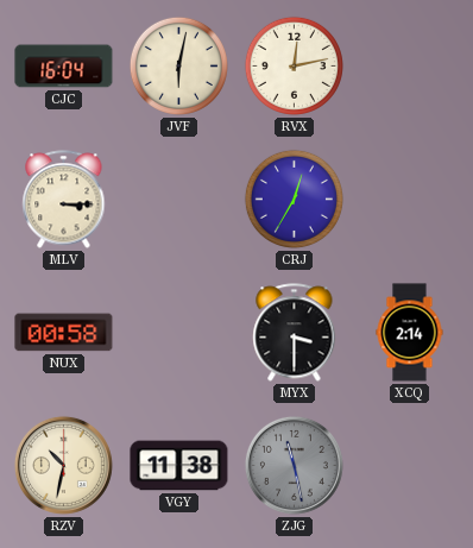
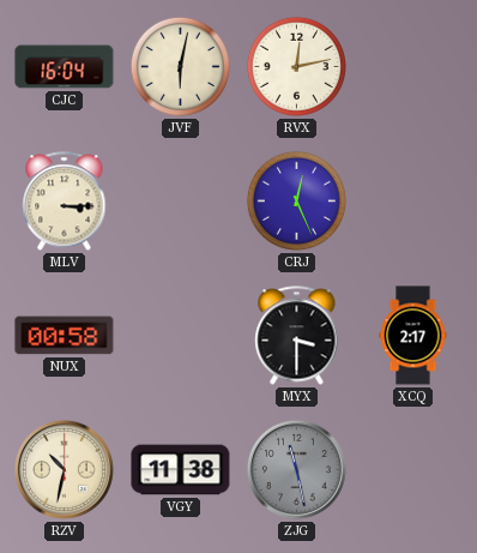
CRJ: 12:35 -> 12:26 (296, 200)
XCQ: 2:14 -> 2:17 (413, 336)
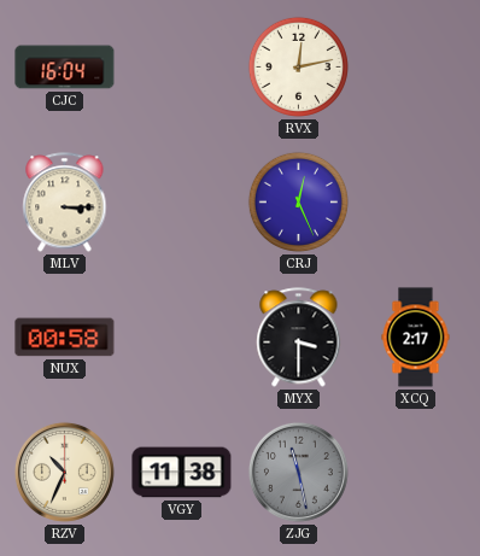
JVF: 6:02 -> none (180, 66)
RZV: 10:32 -> 10:34 (64, 472)
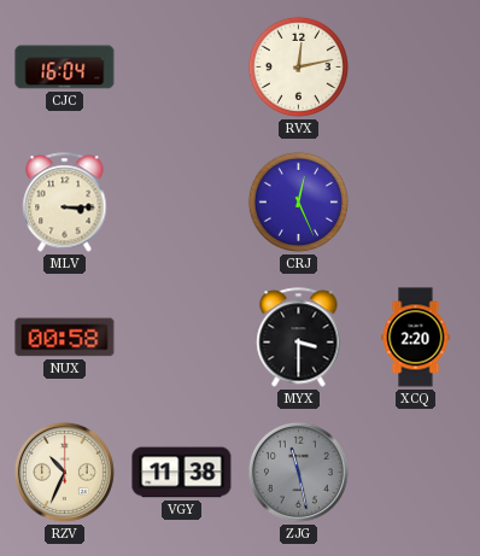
XCQ: 2:17 -> 2:20 (416, 338)
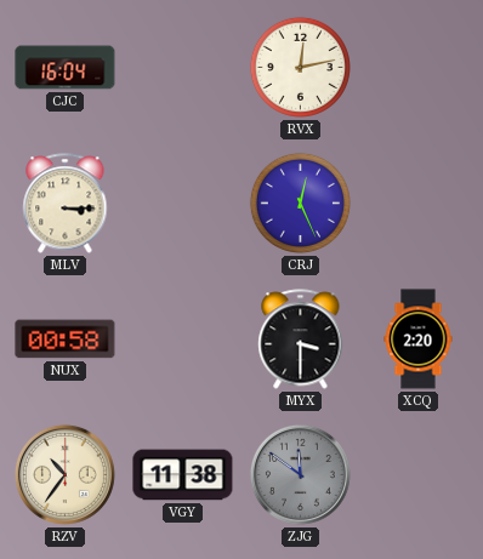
RZV: 10:34 -> 10:36 (64, 474)
ZJG: 11:28 -> 11:51 (300, 474)
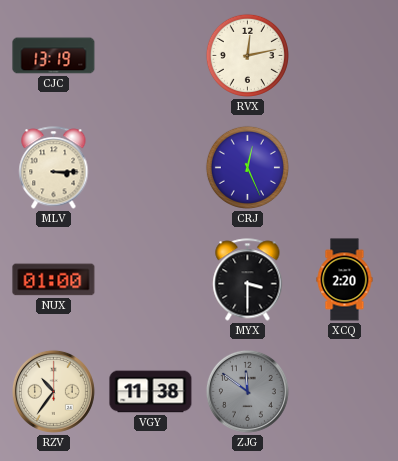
CJC: 16:04 -> 13:19 (54, 56)
NUX: 00:58 -> 01:00 (54, 280)
